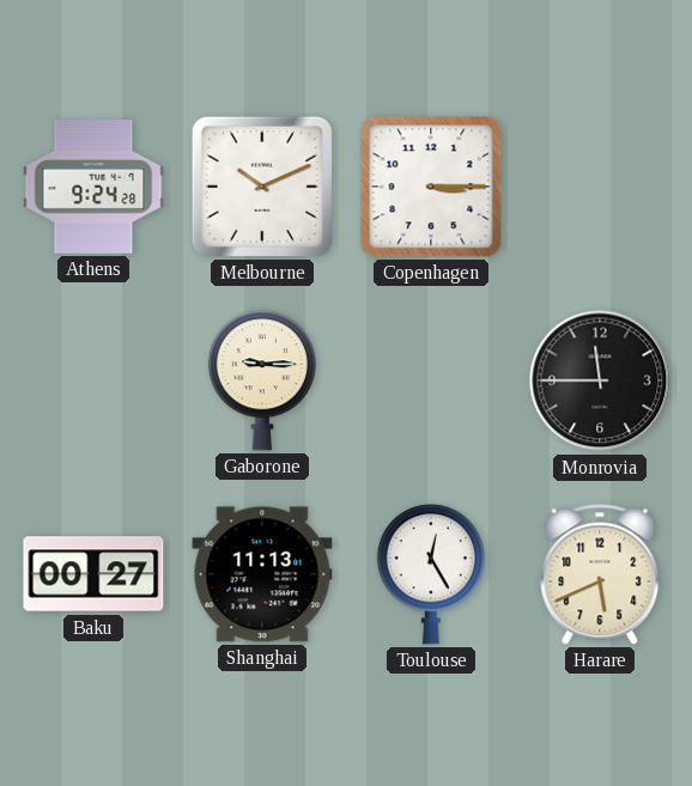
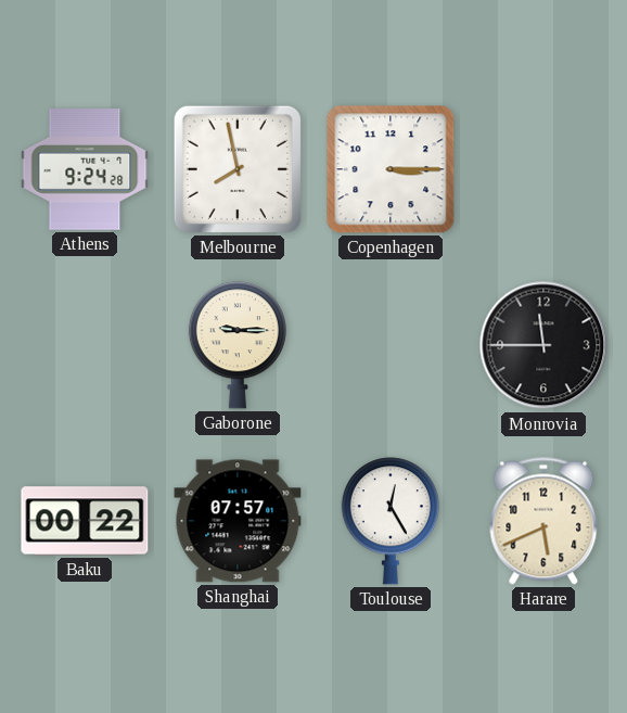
Melbourne: 10:11 -> 7:58 (238, 169)
Baku: 00:27 -> 00:22 (85, 521)
Shanghai: 11:13 -> 07:57 (238, 521)
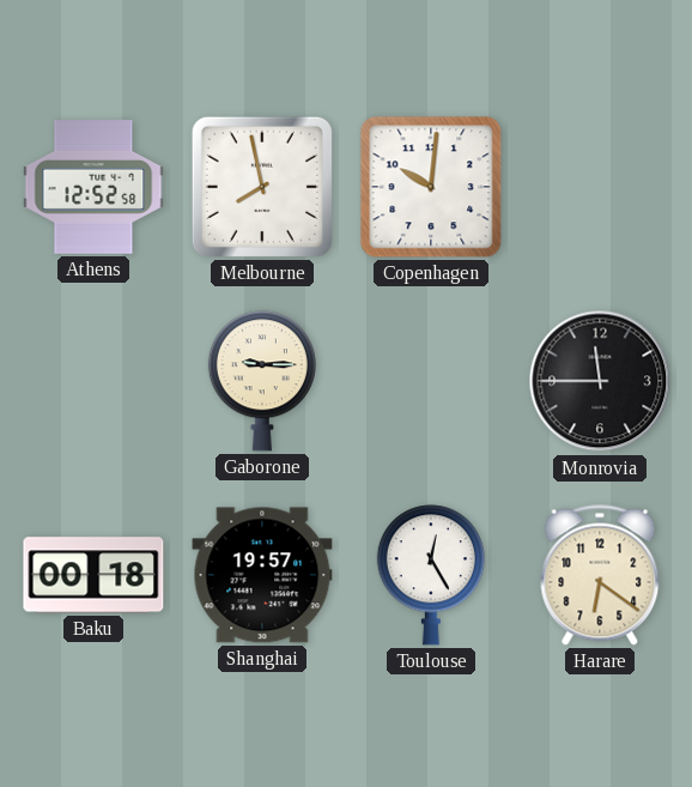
Athens: 9:24 -> 12:52 (93, 188)
Copenhagen: 3:15 -> 10:01 (431, 187)
Baku: 00:22 -> 00:18 (93, 575)
Shanghai: 07:57 -> 19:57 (262, 575)
Harare: 5:41 -> 6:21 (600, 575)
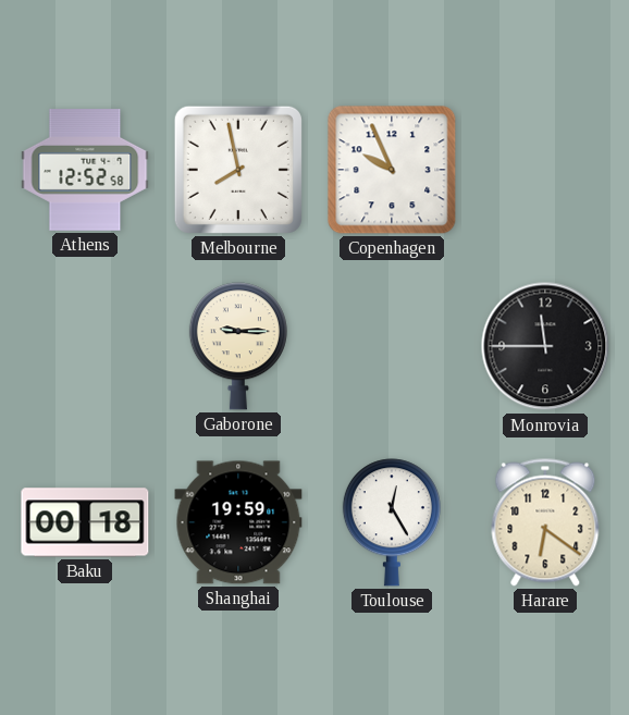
Copenhagen: 10:01 -> 9:56 (392, 170)
Shanghai: 19:57 -> 19:59 (238, 522)
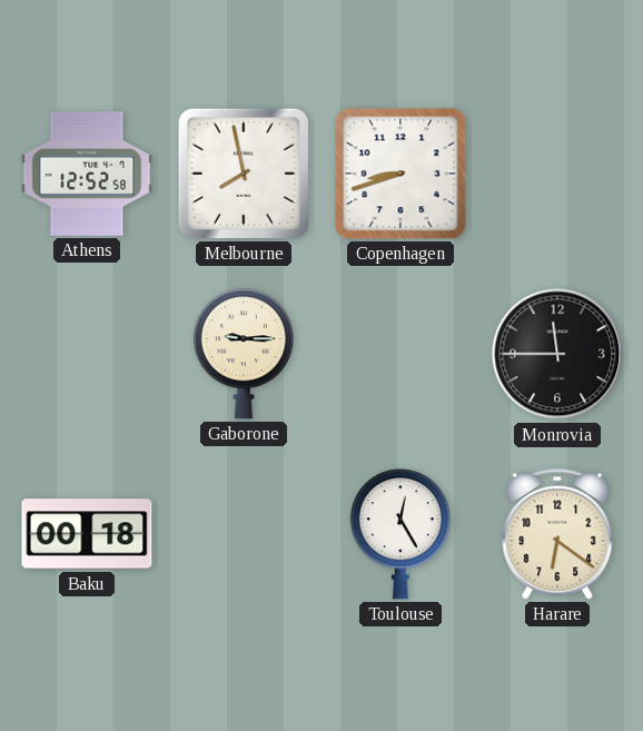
Copenhagen: 9:56 -> 8:42 (400, 174)
Shanghai: 19:59 -> none (238, 522)
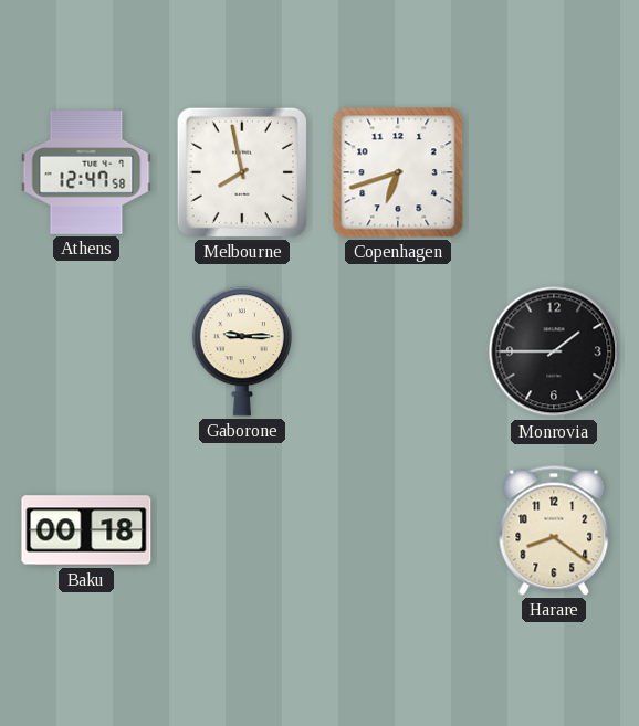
Athens: 12:52 -> 12:47 (86, 173)
Copenhagen: 8:42 -> 6:42 (398, 172)
Monrovia: 11:45 -> 1:45 (554, 351)
Toulouse: 12:25 -> none (400, 534)
Harare: 6:21 -> 8:21 (554, 530)
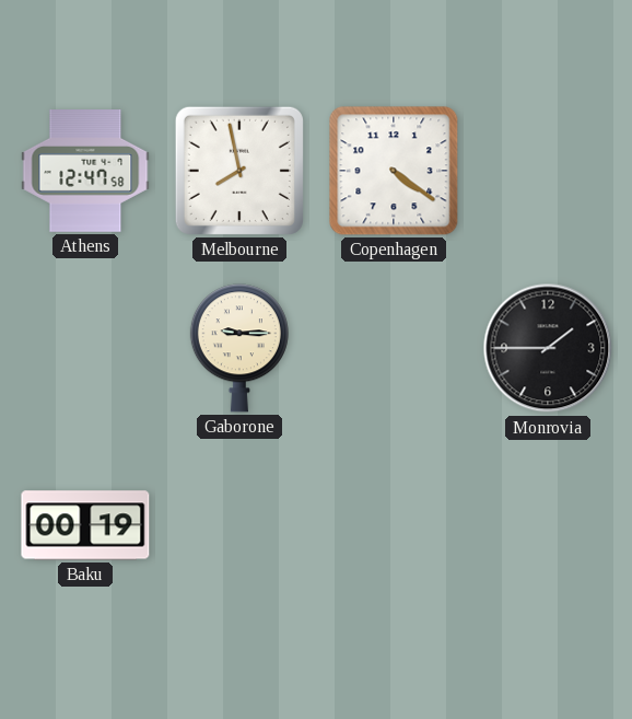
Copenhagen: 6:42 -> 4:21 (394, 171)
Baku: 00:18 -> 00:19 (85, 525)
Harare: 8:21 -> none (554, 530)
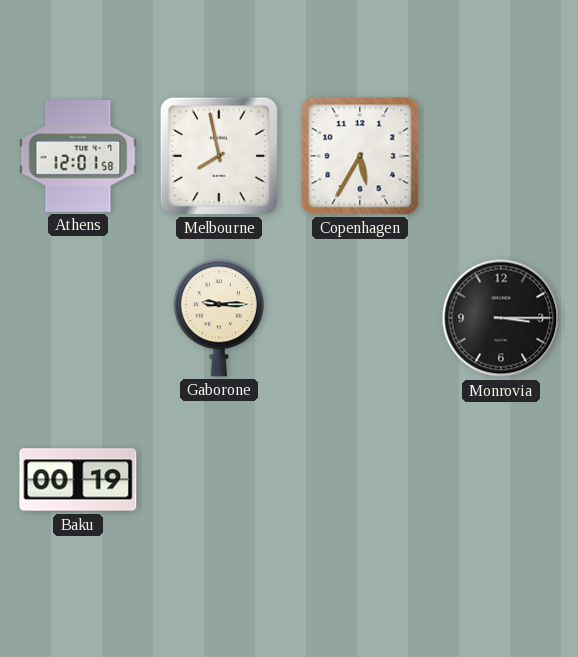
Athens: 12:47 -> 12:01 (78, 157)
Copenhagen: 4:21 -> 5:35 (360, 156)
Monrovia: 1:45 -> 3:15 (501, 318)
